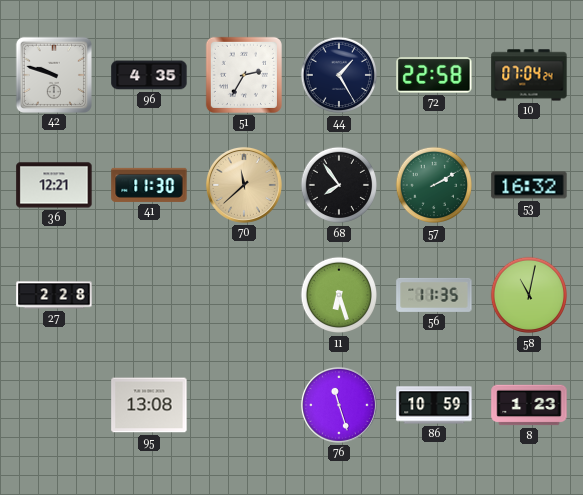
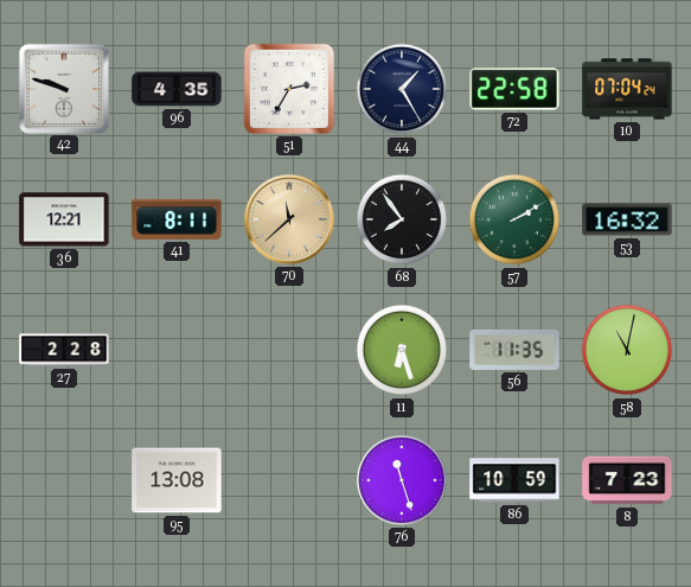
41: 11:30 -> 8:11 (177, 219)
8: 1:23 -> 7:23 (627, 480)
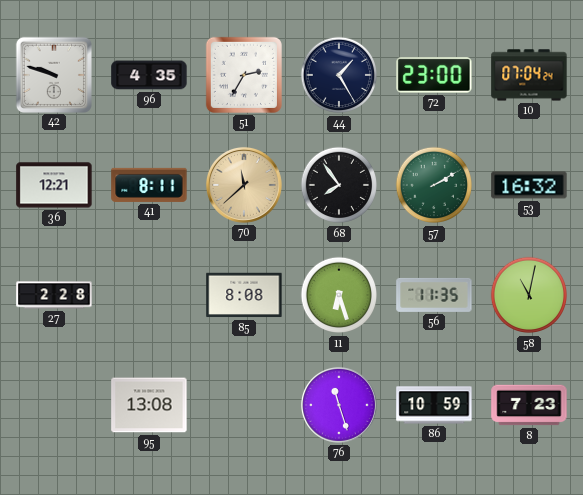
72: 22:58 -> 23:00 (434, 75)
85: none -> 8:08 (244, 295)
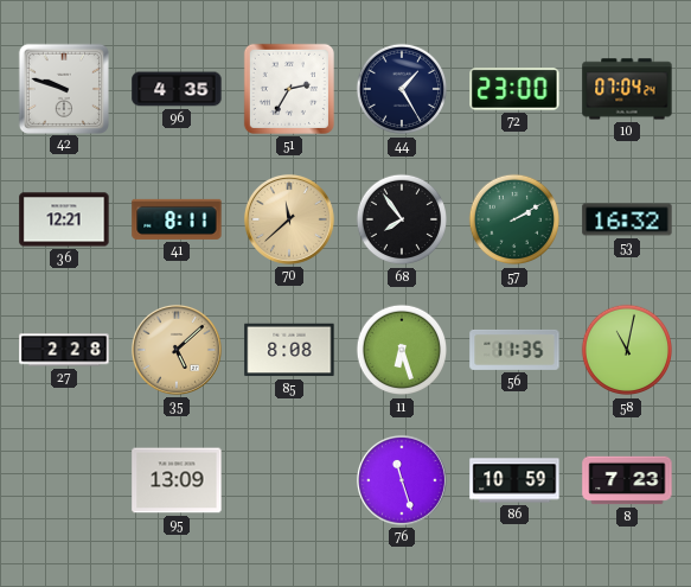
35: none -> 5:08 (177, 350)
95: 13:08 -> 13:09 (177, 480)
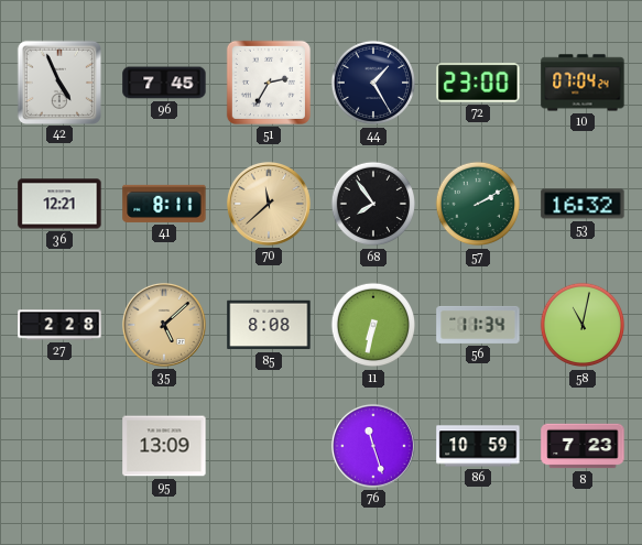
42: 9:48 -> 4:56 (58, 81)
96: 4:35 -> 7:45 (164, 83)
11: 6:27 -> 6:32 (373, 325)
56: 11:35 -> 11:34 (478, 325)
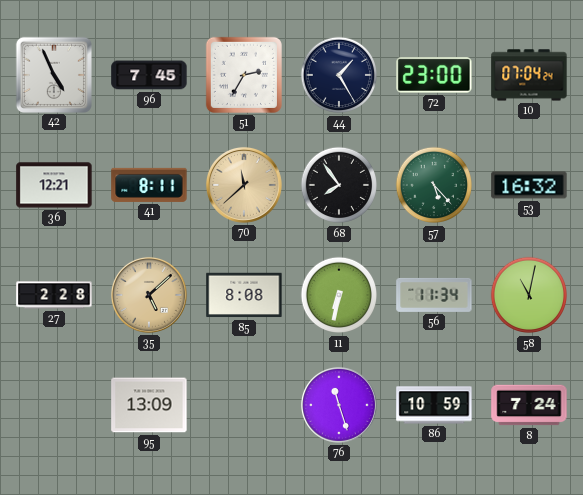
57: 2:10 -> 5:23 (434, 185)
8: 7:23 -> 7:24 (529, 405)
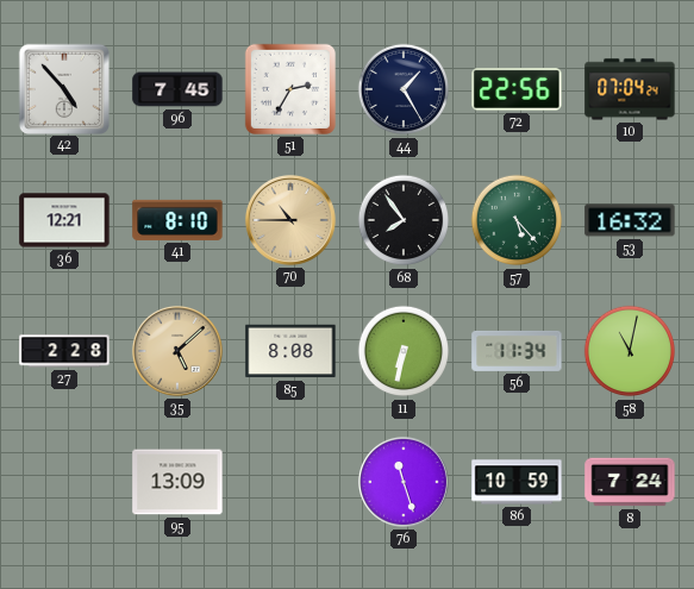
42: 4:56 -> 4:53 (63, 88)
72: 23:00 -> 22:56 (517, 89)
41: 8:11 -> 8:10 (177, 220)
70: 11:38 -> 10:45 (290, 220)
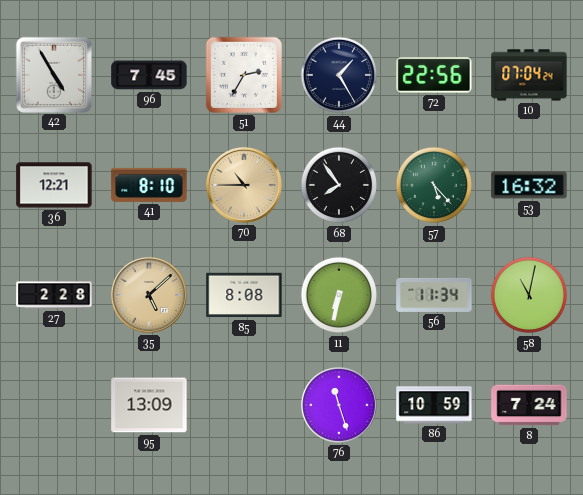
42: 4:53 -> 4:55 (53, 74)
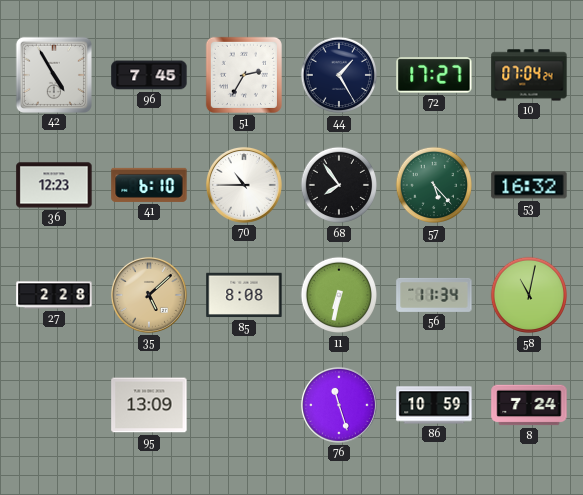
72: 22:56 -> 17:27 (434, 75)
36: 12:21 -> 12:23 (54, 185)
41: 8:10 -> 6:10 (149, 185)
70 dial: champagne -> white (244, 185)
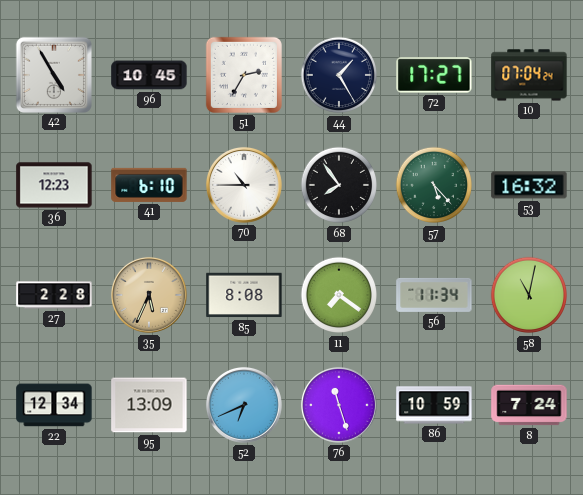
96: 7:45 -> 10:45 (149, 75)
35: 5:08 -> 5:34 (149, 295)
11: 6:32 -> 7:21 (339, 295)
22: none -> 12:34 (54, 405)
52: none -> 6:41 (244, 405)
